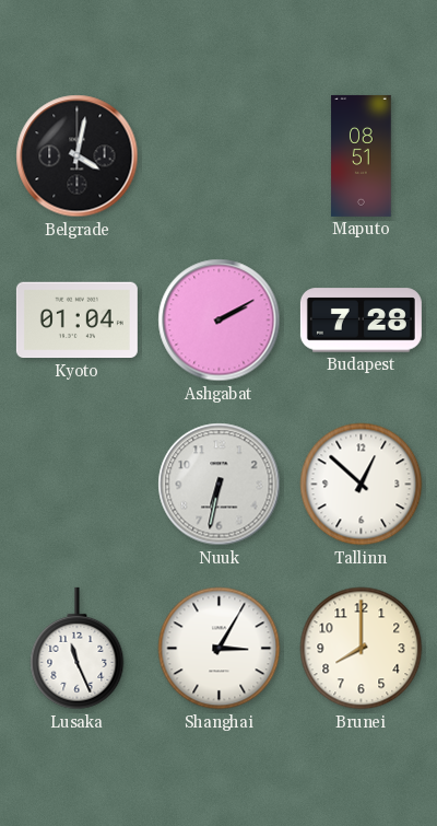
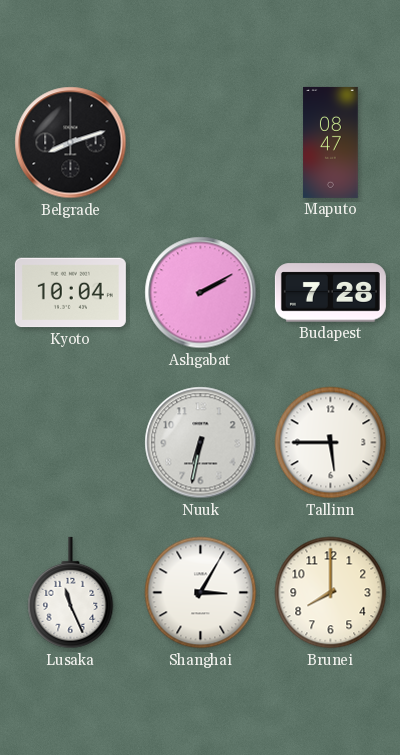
Belgrade: 4:02 -> 8:12 (71, 143)
Maputo: 08:51 -> 08:47 (331, 142)
Kyoto: 01:04 -> 10:04 (70, 293)
Tallinn: 12:52 -> 5:45 (331, 443)
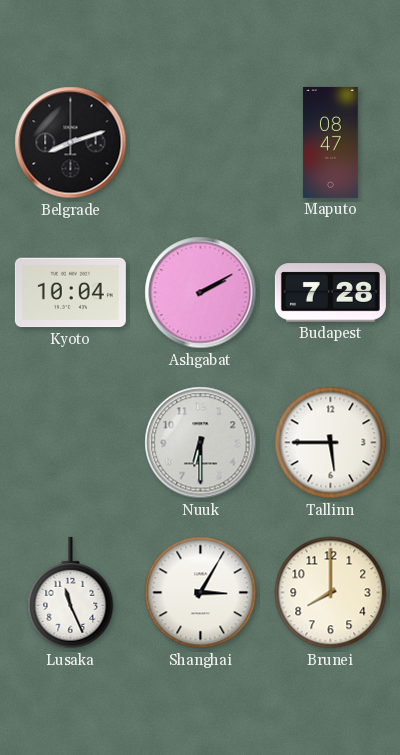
Nuuk: 6:32 -> 6:30 (201, 443)
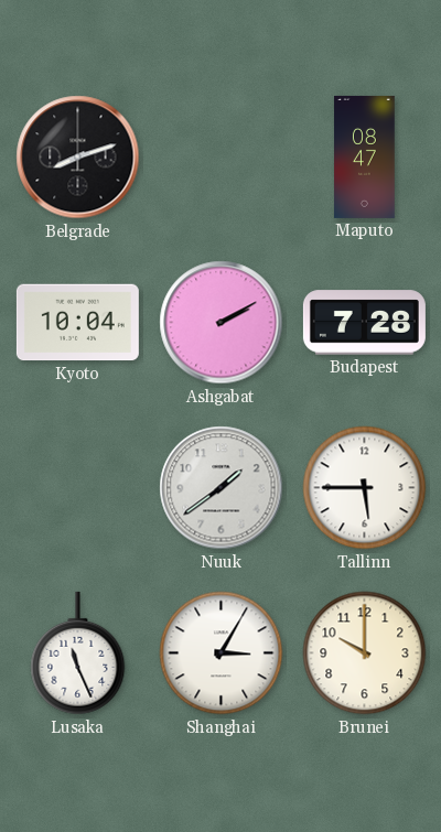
Nuuk: 6:30 -> 1:39 (222, 488)
Brunei: 8:00 -> 10:00 (365, 653)
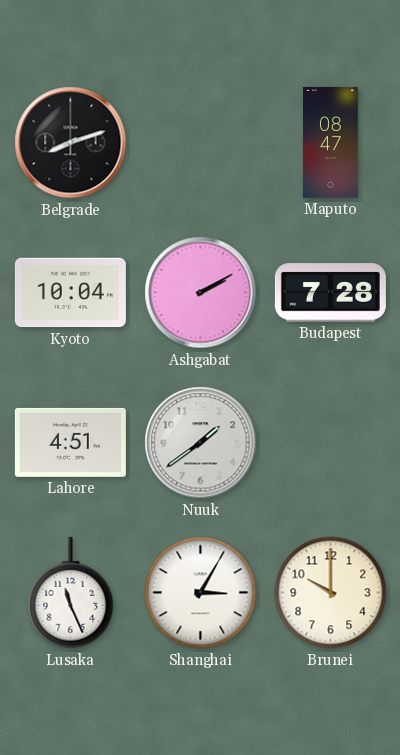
Lahore: none -> 4:51 (70, 442)
Tallinn: 5:45 -> none (365, 488)
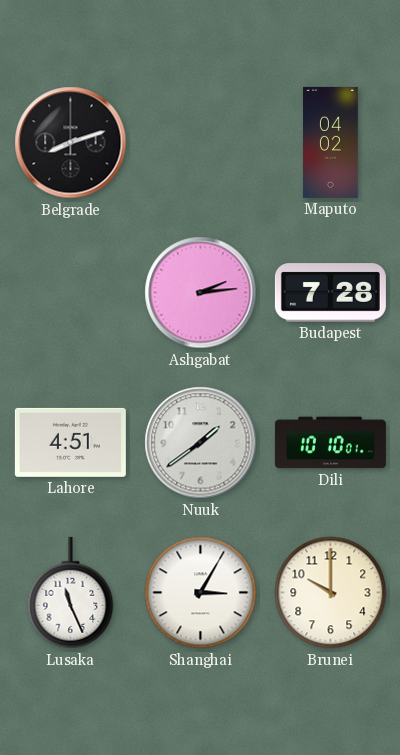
Maputo: 08:47 -> 04:02 (331, 142)
Kyoto: 10:04 -> none (70, 293)
Ashgabat: 2:10 -> 2:14 (201, 293)
Dili: none -> 10:10 (330, 443)
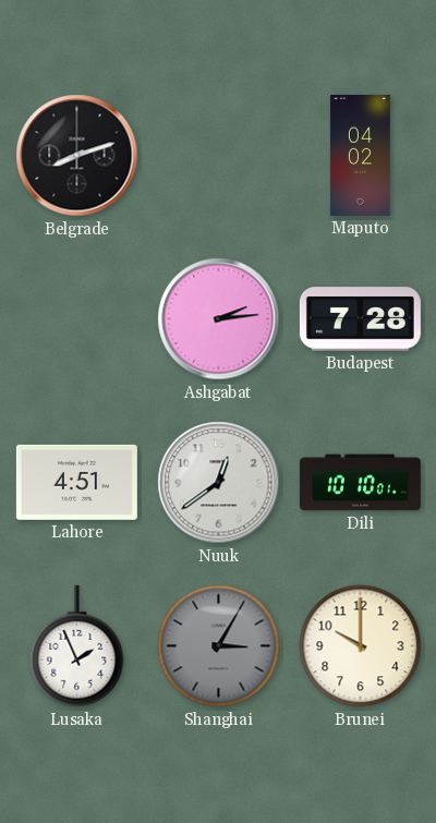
Nuuk: 1:39 -> 12:39 (219, 483)
Lusaka: 11:26 -> 1:56 (77, 646)
Shanghai dial: white -> grey (219, 646)
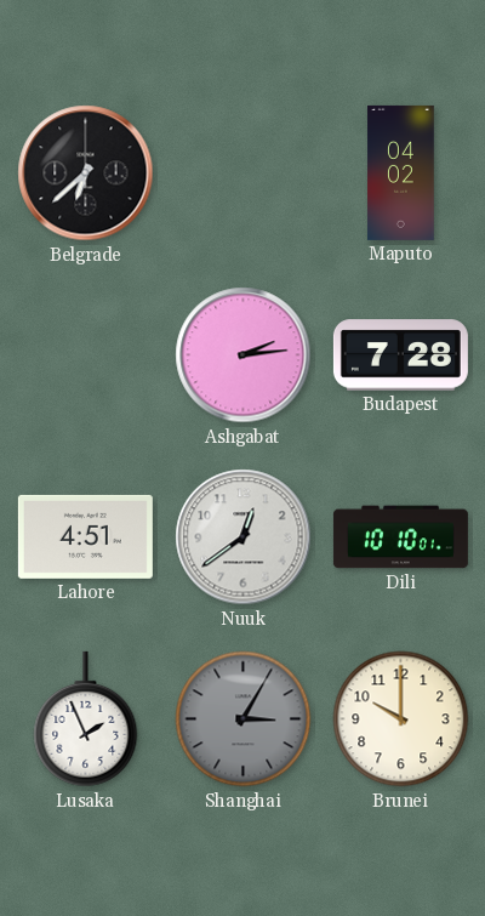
Belgrade: 8:12 -> 6:38 (86, 173)
